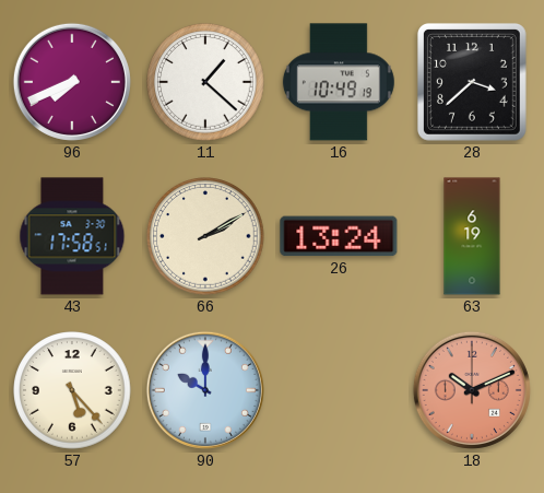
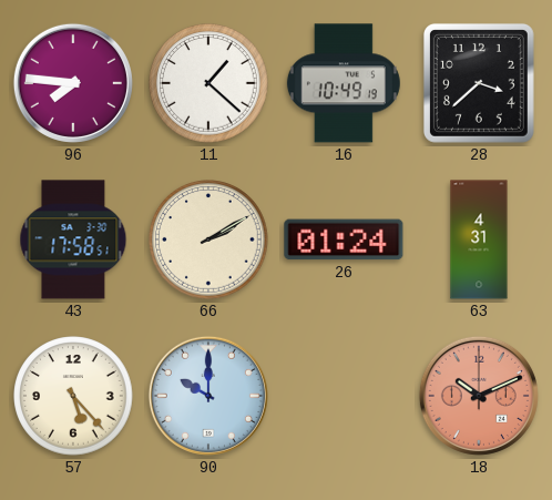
96: 7:41 -> 7:46 (73, 83)
26: 13:24 -> 01:24 (344, 239)
63: 6:19 -> 4:31 (479, 239)
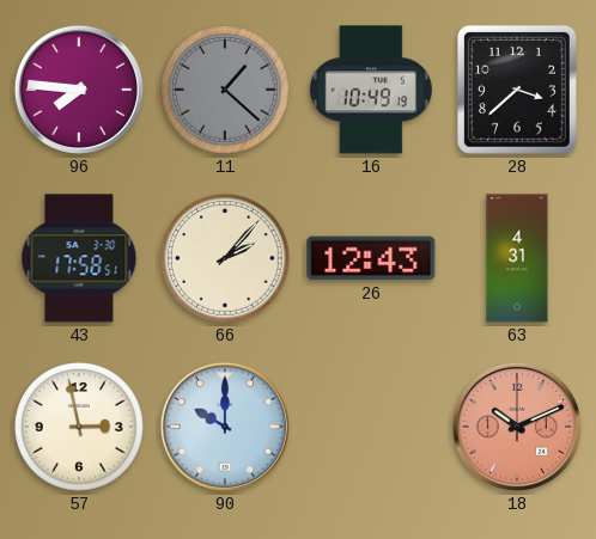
11 dial: white -> grey (225, 90)
66: 2:10 -> 2:07 (225, 258)
26: 01:24 -> 12:43 (371, 258)
57: 5:23 -> 2:58 (79, 427)
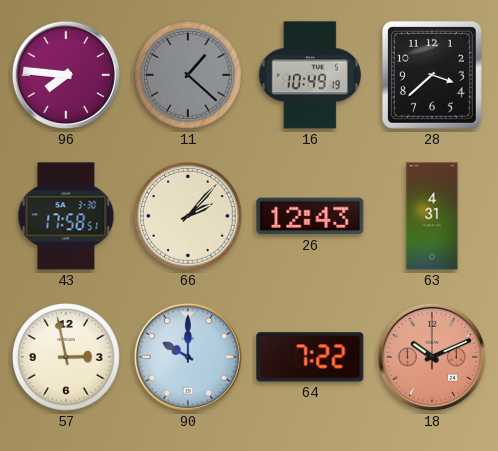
64: none -> 7:22 (310, 357)
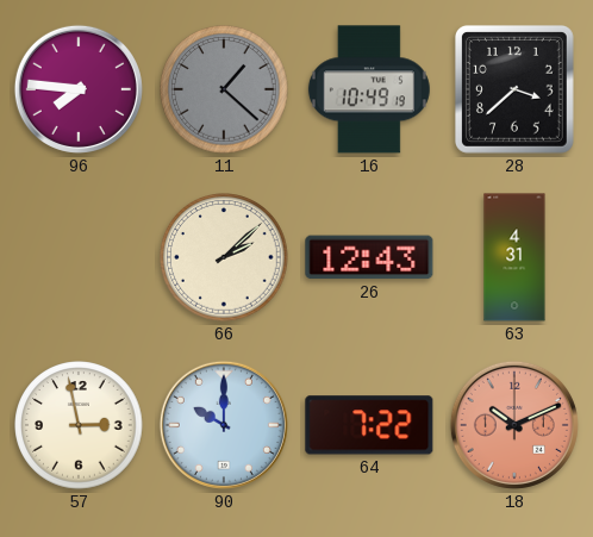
43: 17:58 -> none (66, 216)
66: 2:07 -> 2:08 (224, 257)
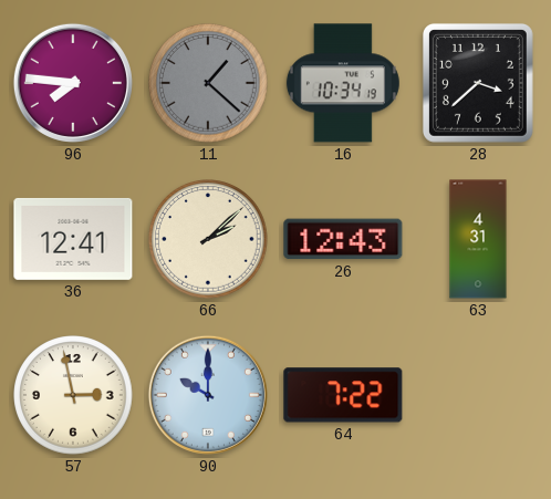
16: 10:49 -> 10:34 (343, 83)
36: none -> 12:41 (73, 239)
18: 10:11 -> none (514, 425)
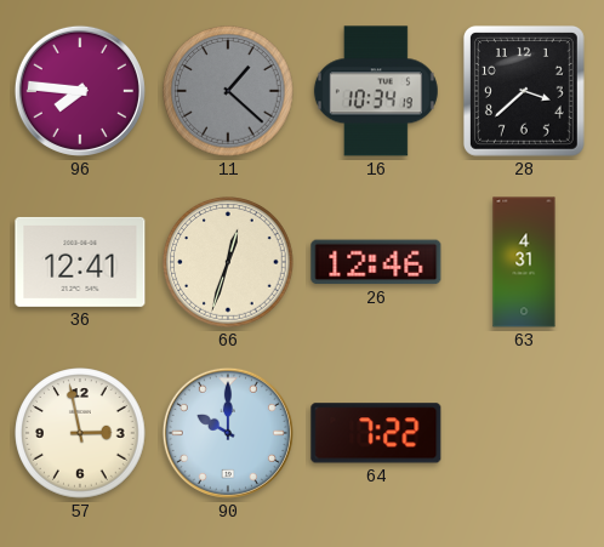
66: 2:08 -> 12:33 (228, 262)
26: 12:43 -> 12:46 (376, 262)
